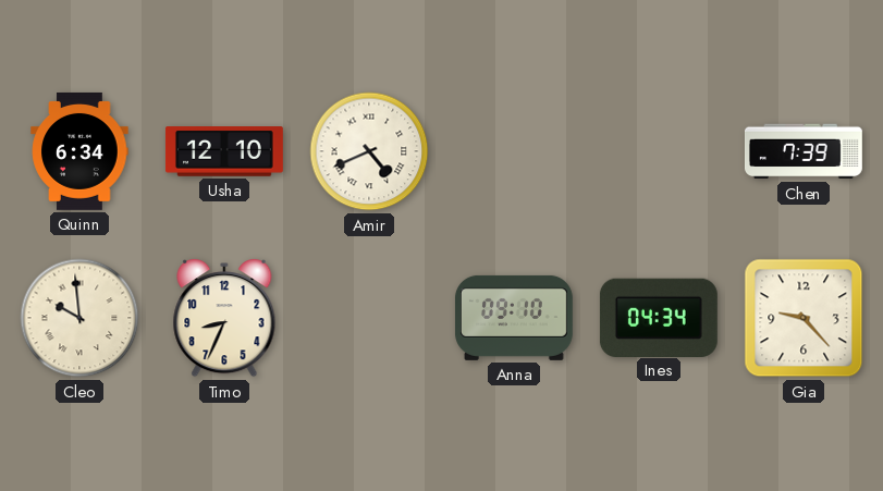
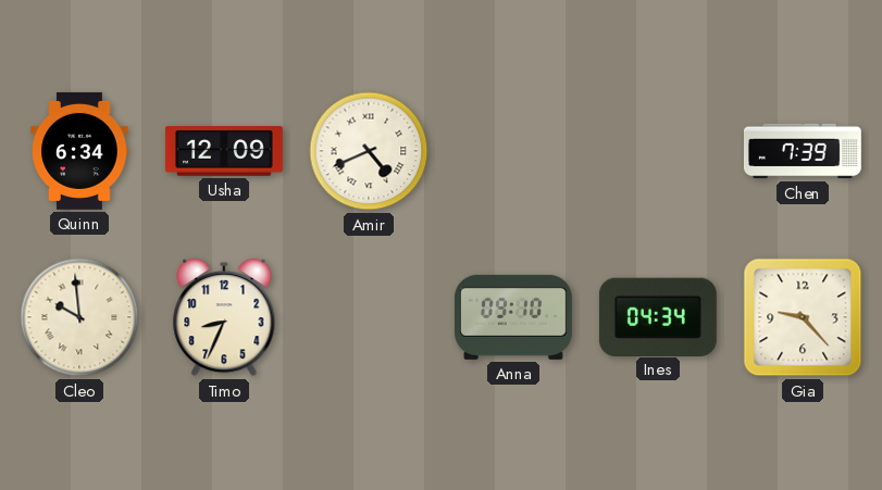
Usha: 12:10 -> 12:09 (224, 151)
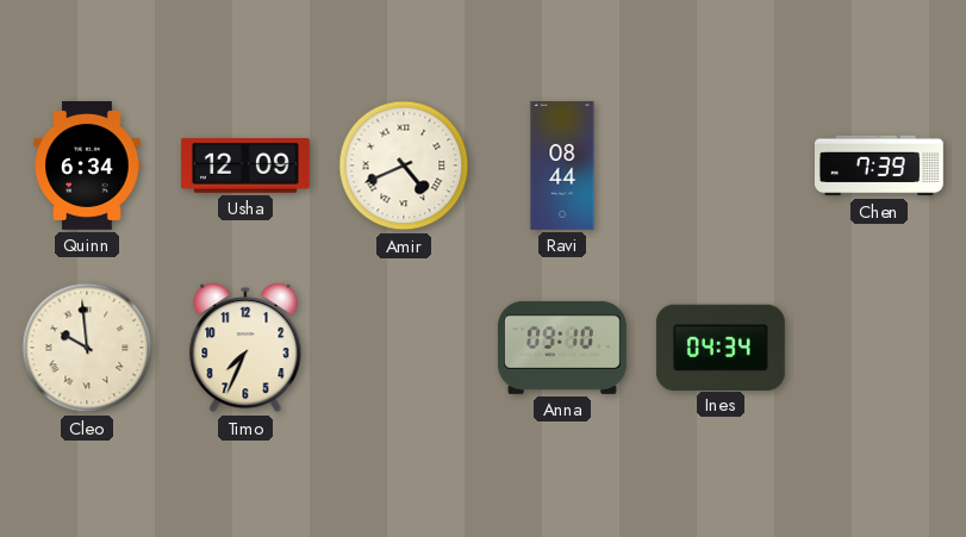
Ravi: none -> 08:44 (562, 167)
Timo: 8:34 -> 7:34 (245, 349)
Gia: 9:23 -> none (803, 317)
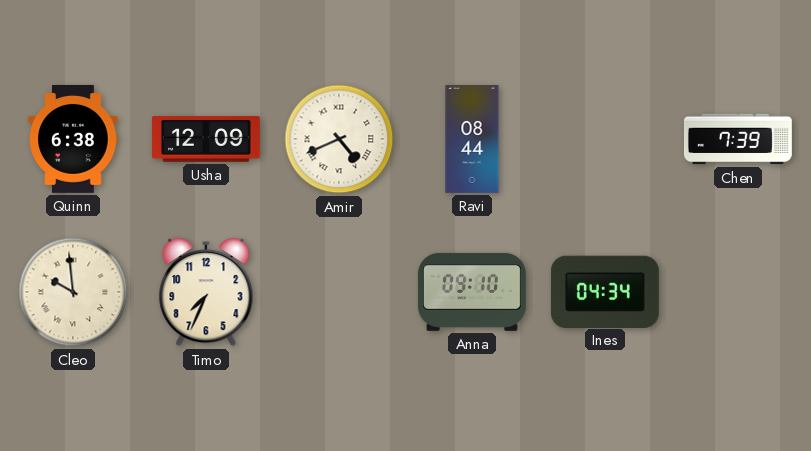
Quinn: 6:34 -> 6:38 (73, 139)
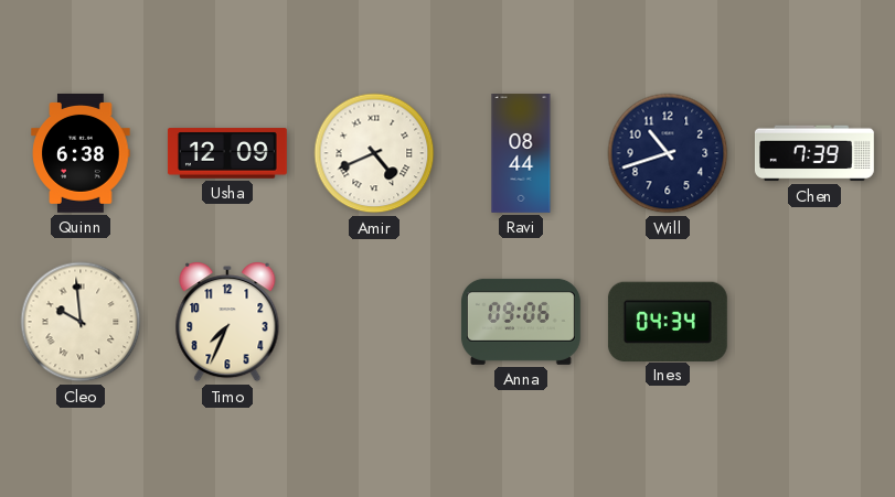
Will: none -> 10:42 (668, 153)
Anna: 09:10 -> 09:06 (521, 322)
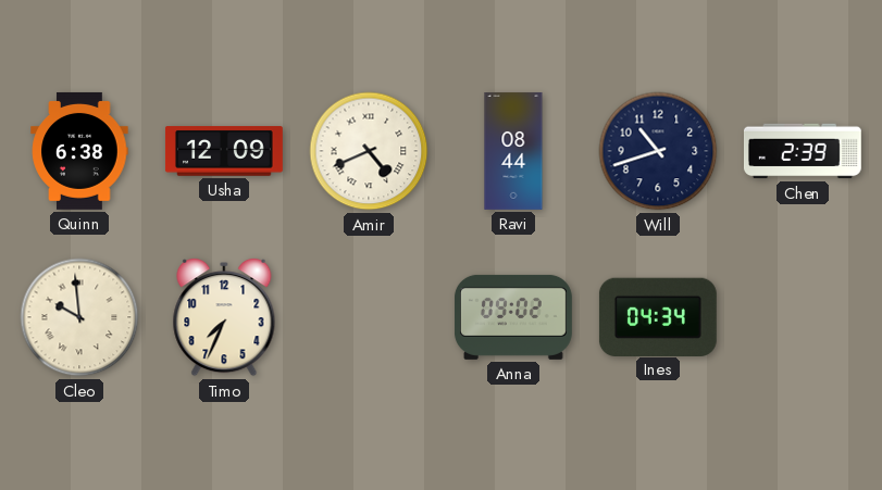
Chen: 7:39 -> 2:39 (803, 151)
Anna: 09:06 -> 09:02 (513, 317)
